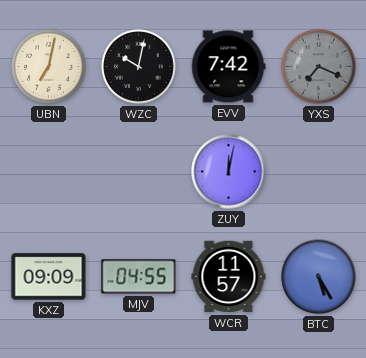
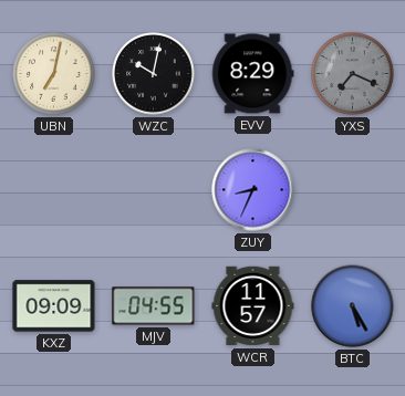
EVV: 7:42 -> 8:29 (252, 74)
ZUY: 12:02 -> 8:34 (253, 190)
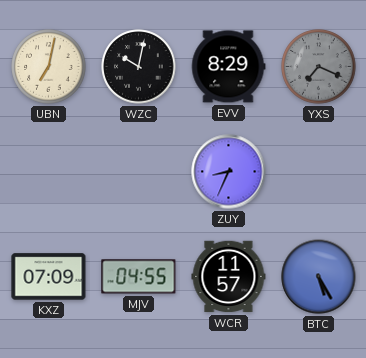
KXZ: 09:09 -> 07:09 (49, 277)
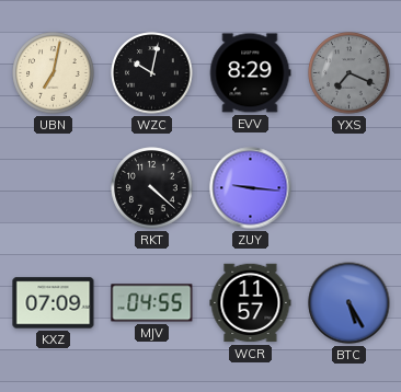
RKT: none -> 4:22 (152, 188)
ZUY: 8:34 -> 9:16 (251, 188)
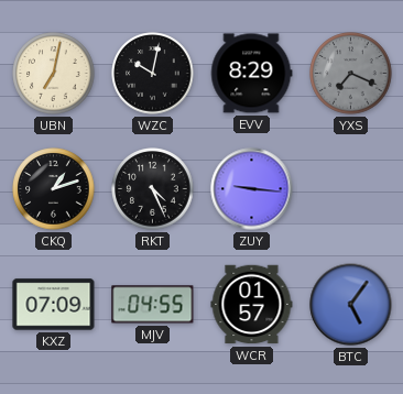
CKQ: none -> 1:12 (54, 189)
RKT: 4:22 -> 4:26 (153, 189)
WCR: 11:57 -> 01:57 (252, 305)
BTC: 5:25 -> 5:06 (351, 305)
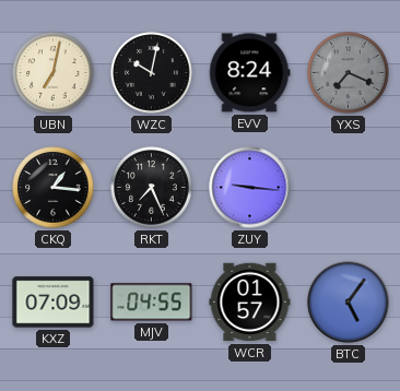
EVV: 8:29 -> 8:24 (249, 73)
CKQ: 1:12 -> 1:16 (54, 188)
RKT: 4:26 -> 7:26 (152, 188)
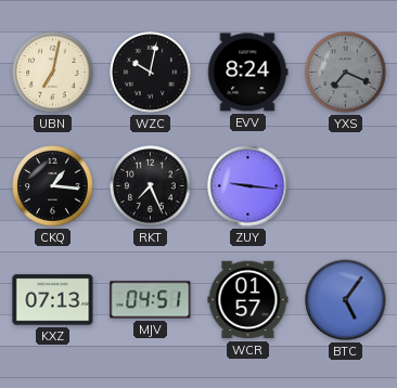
KXZ: 07:09 -> 07:13 (53, 300)
MJV: 04:55 -> 04:51 (151, 300)
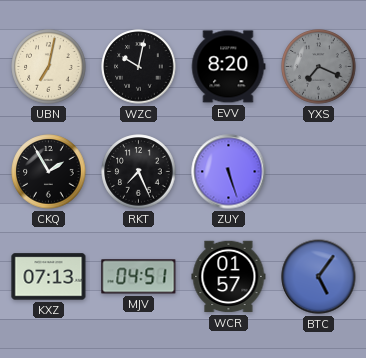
EVV: 8:24 -> 8:20 (228, 67)
CKQ: 1:16 -> 1:55 (49, 172)
ZUY: 9:16 -> 5:27 (229, 172)
